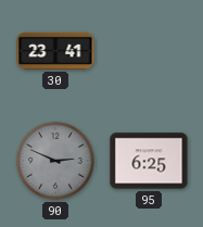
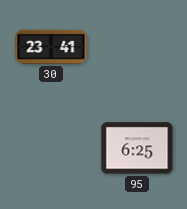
90: 2:49 -> none (55, 161)
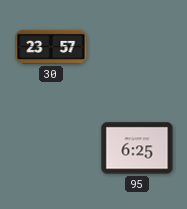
30: 23:41 -> 23:57 (51, 47)
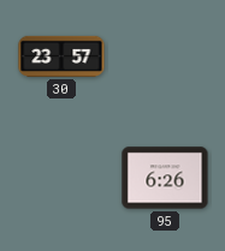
95: 6:25 -> 6:26 (165, 178)
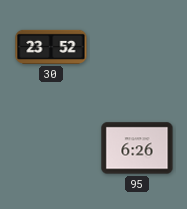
30: 23:57 -> 23:52 (51, 47)
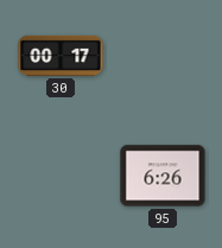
30: 23:52 -> 00:17 (61, 56)
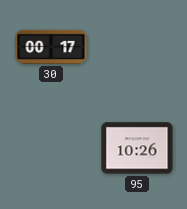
95: 6:26 -> 10:26 (137, 148)
